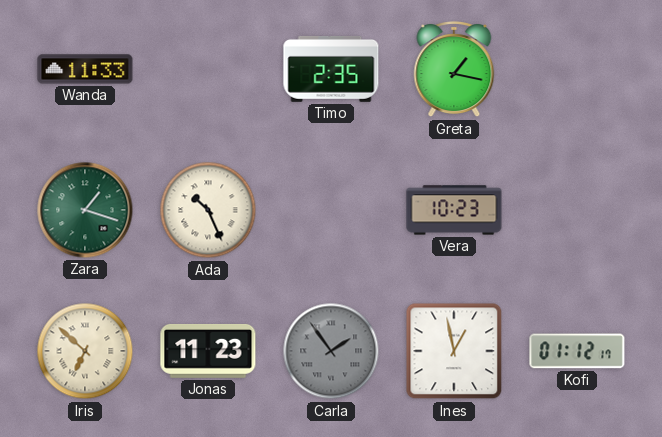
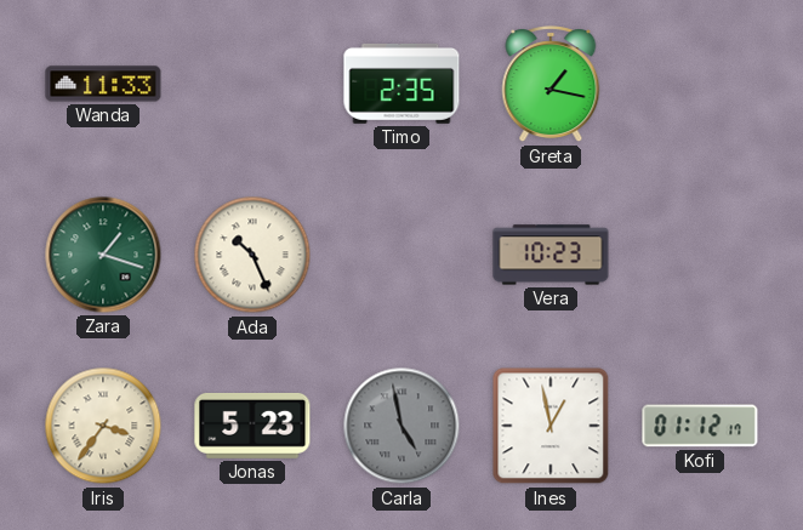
Iris: 6:52 -> 3:36 (103, 426)
Jonas: 11:23 -> 5:23 (252, 426)
Carla: 1:54 -> 4:58 (401, 426)
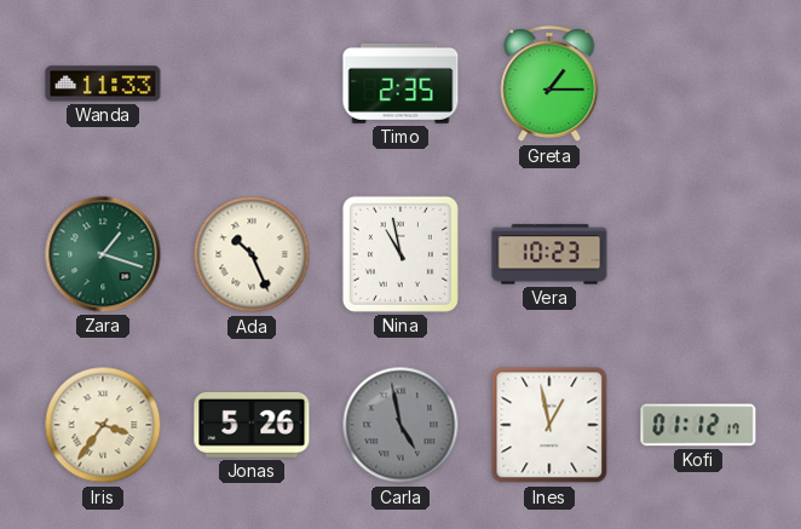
Greta: 1:17 -> 1:15 (549, 85)
Nina: none -> 10:58 (400, 254)
Jonas: 5:23 -> 5:26 (252, 425)
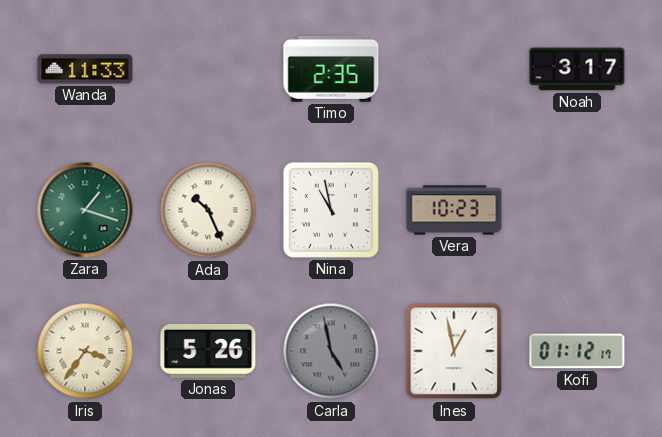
Greta: 1:15 -> none (549, 85)
Noah: none -> 3:17 (577, 69)
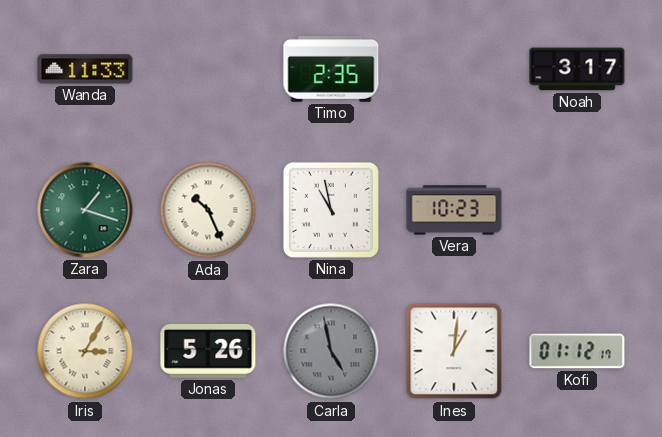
Iris: 3:36 -> 3:05 (85, 351)
Ines: 12:58 -> 1:01 (454, 351)
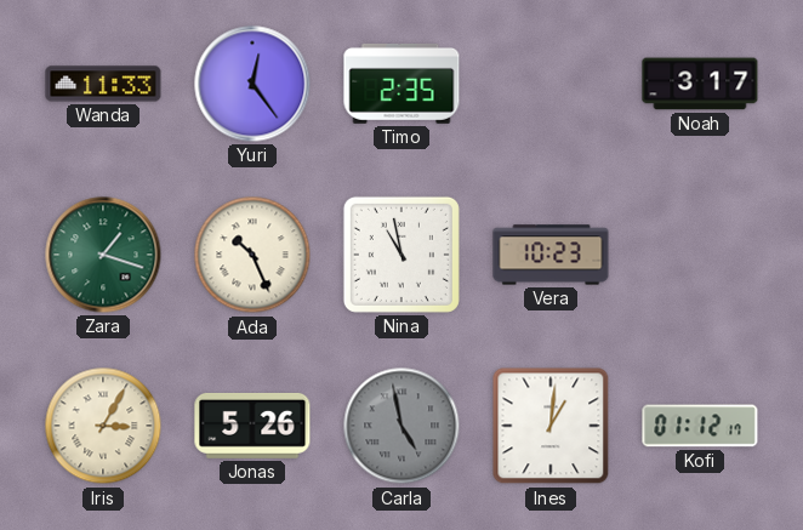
Yuri: none -> 12:24 (252, 84)
